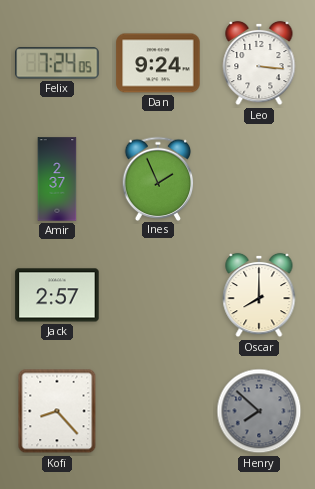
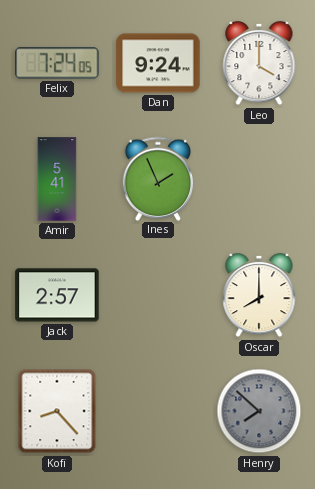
Leo: 3:16 -> 4:00 (259, 63)
Amir: 2:37 -> 5:41 (57, 179)
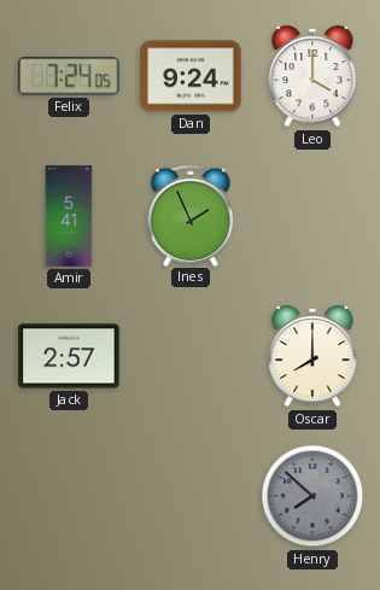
Kofi: 8:23 -> none (57, 411)
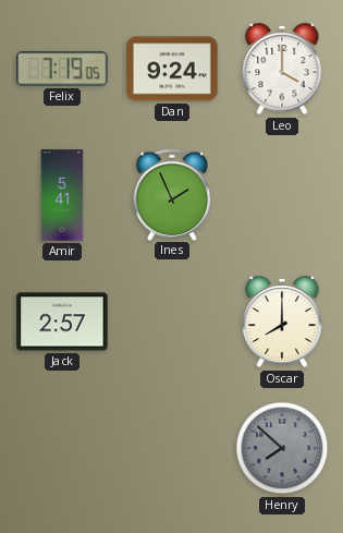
Felix: 7:24 -> 7:19 (62, 69)
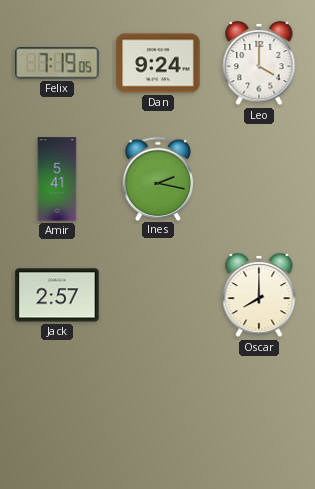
Ines: 1:56 -> 2:17 (158, 178)
Henry: 7:52 -> none (282, 448)
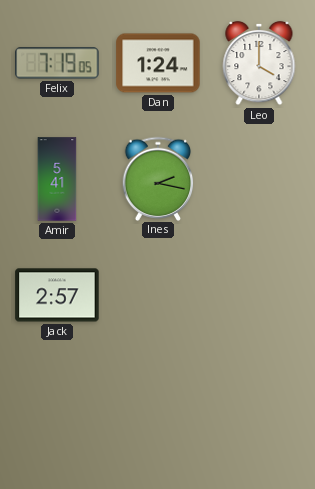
Dan: 9:24 -> 1:24 (158, 63)
Oscar: 8:00 -> none (259, 295)
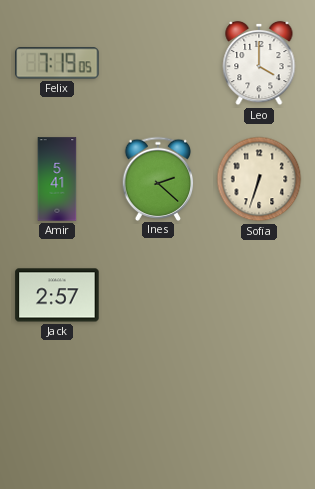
Dan: 1:24 -> none (158, 63)
Ines: 2:17 -> 2:22 (158, 178)
Sofia: none -> 6:33 (259, 179)
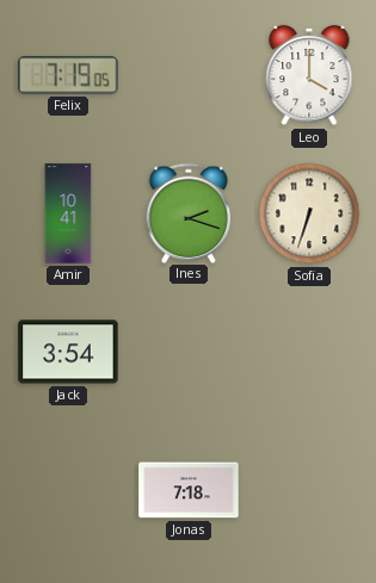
Amir: 5:41 -> 10:41 (68, 213)
Ines: 2:22 -> 2:18 (189, 212)
Jack: 2:57 -> 3:54 (68, 352)
Jonas: none -> 7:18 (189, 490)
